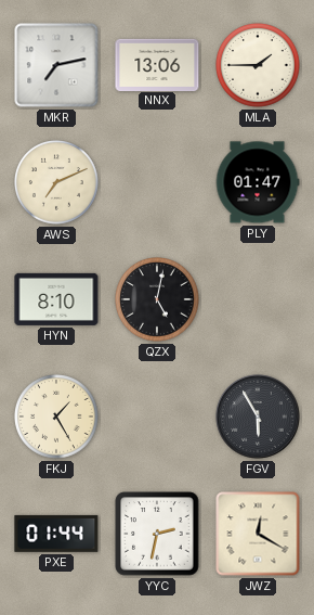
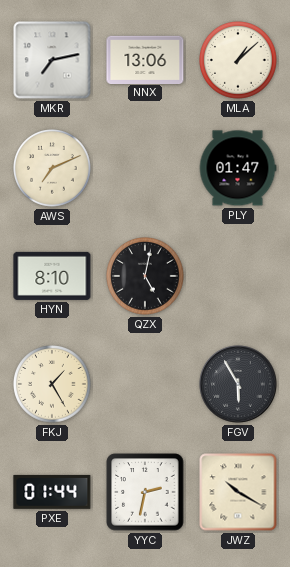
MLA: 1:45 -> 1:08 (238, 60)
JWZ: 12:20 -> 10:20 (238, 492)
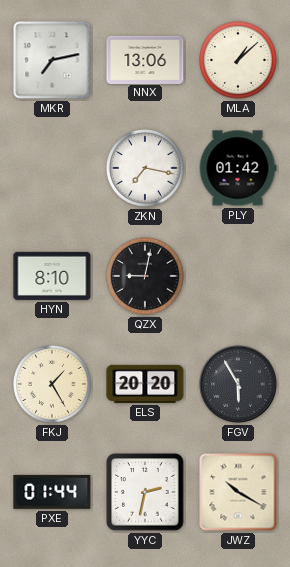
AWS: 7:11 -> none (52, 168)
ZKN: none -> 7:17 (145, 168)
PLY: 01:47 -> 01:42 (238, 168)
QZX: 5:02 -> 9:02 (145, 276)
ELS: none -> 20:20 (145, 384)
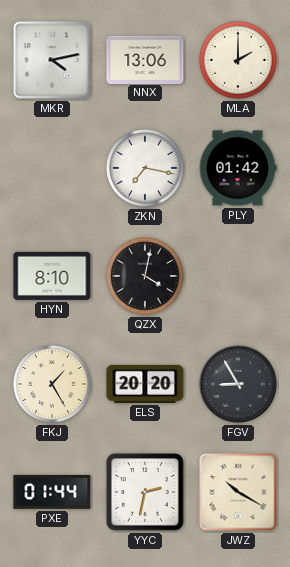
MKR: 7:13 -> 4:13 (52, 60)
MLA: 1:08 -> 2:00 (238, 60)
QZX: 9:02 -> 4:02 (145, 276)
FGV: 5:55 -> 8:55 (238, 384)
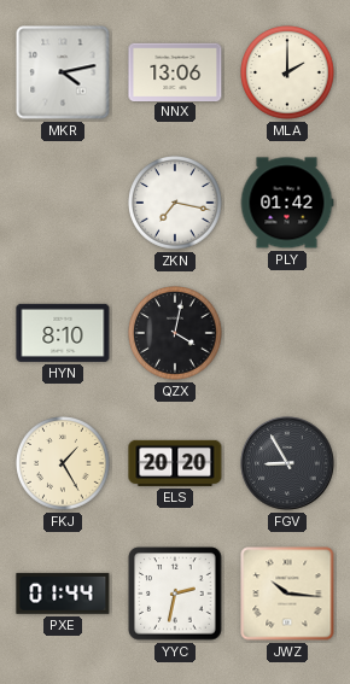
JWZ: 10:20 -> 10:16 (287, 594)
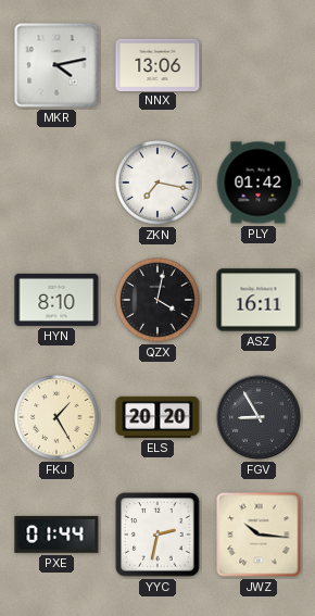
MLA: 2:00 -> none (287, 72)
ASZ: none -> 16:11 (259, 300)
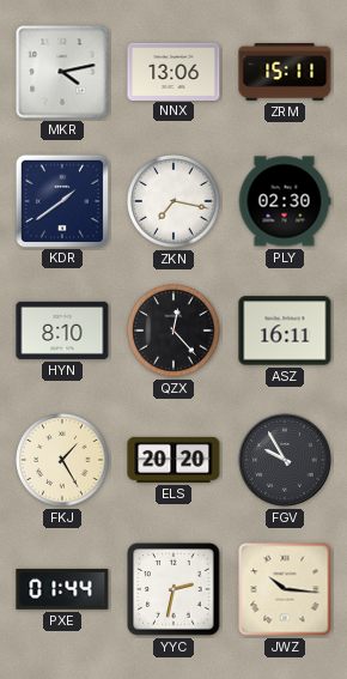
ZRM: none -> 15:11 (285, 72)
KDR: none -> 1:39 (61, 200)
PLY: 01:42 -> 02:30 (285, 201)
QZX: 4:02 -> 12:23 (173, 331)
FGV: 8:55 -> 9:55 (285, 460)
